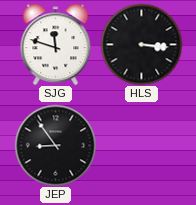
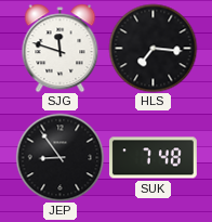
HLS: 3:16 -> 7:16 (153, 48)
SUK: none -> 7:48 (153, 158)
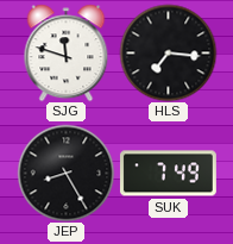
JEP: 8:54 -> 8:25 (65, 173)
SUK: 7:48 -> 7:49 (168, 174)
